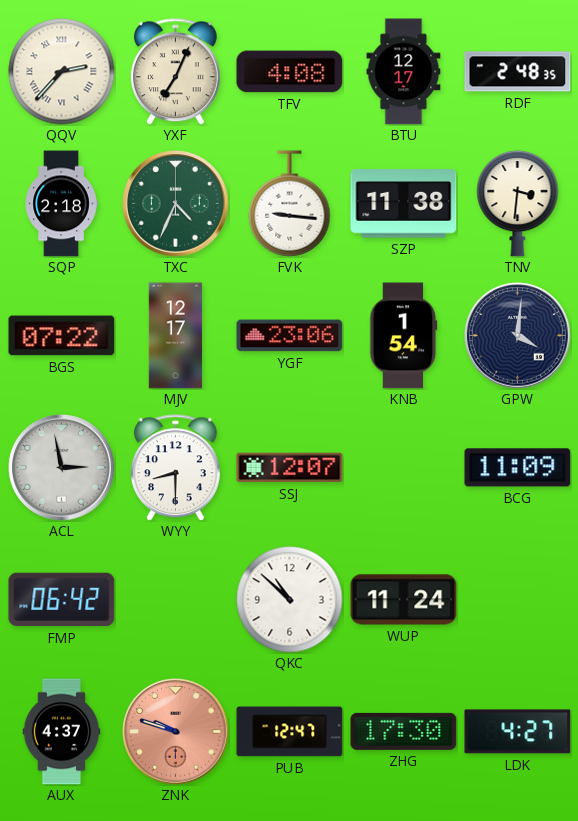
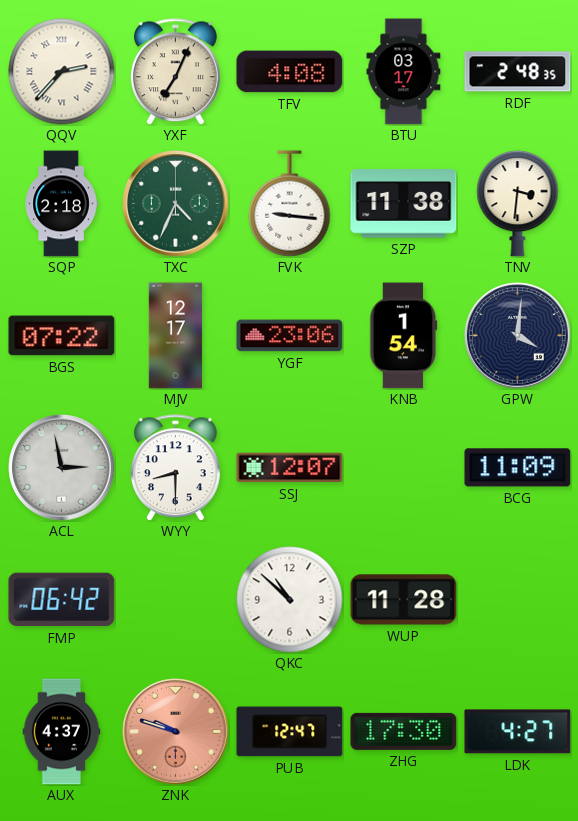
BTU: 12:17 -> 03:17 (404, 72)
WUP: 11:24 -> 11:28 (404, 600)
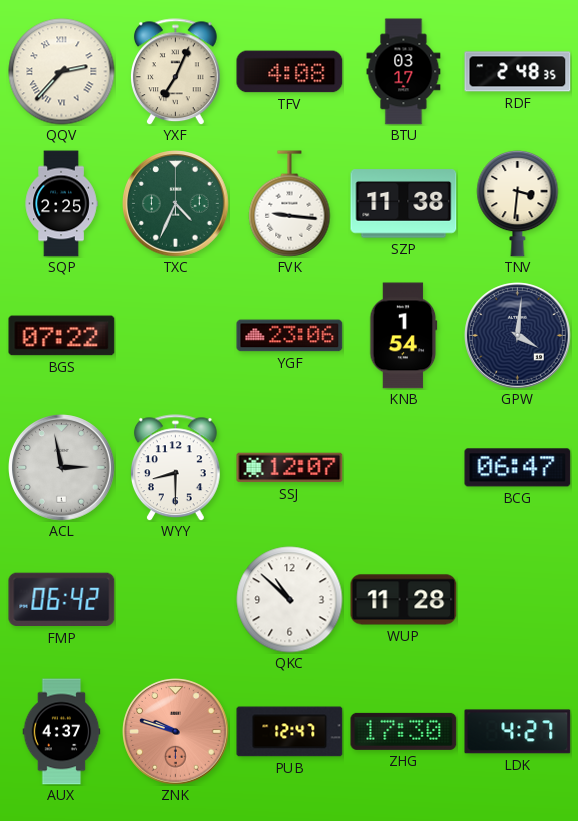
SQP: 2:18 -> 2:25 (61, 204)
MJV: 12:17 -> none (176, 336)
BCG: 11:09 -> 06:47 (518, 468)
